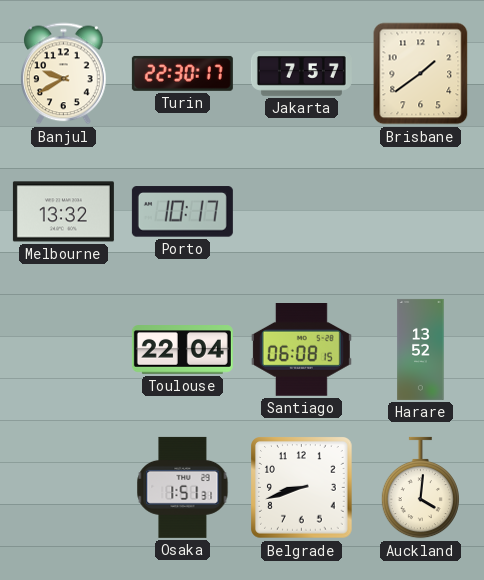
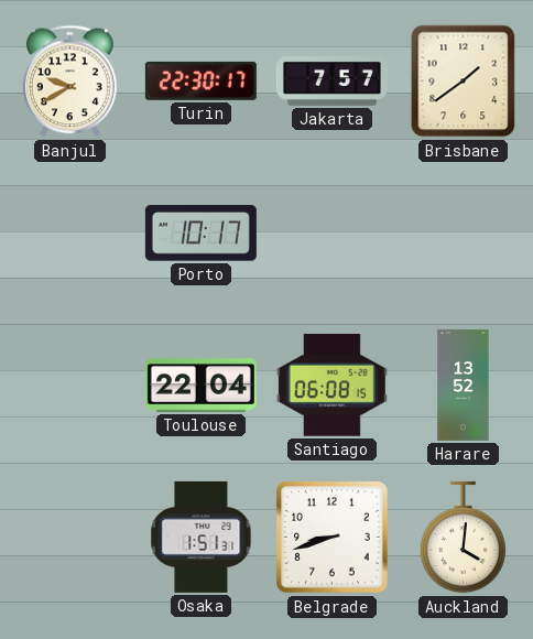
Melbourne: 13:32 -> none (63, 212)
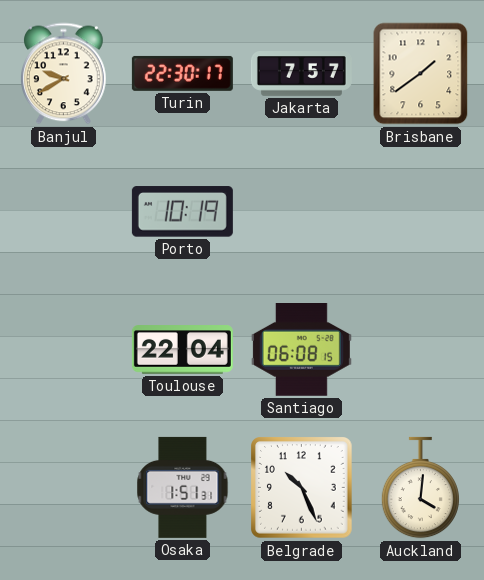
Porto: 10:17 -> 10:19 (182, 212)
Harare: 13:52 -> none (464, 385)
Belgrade: 8:42 -> 10:26 (302, 488)
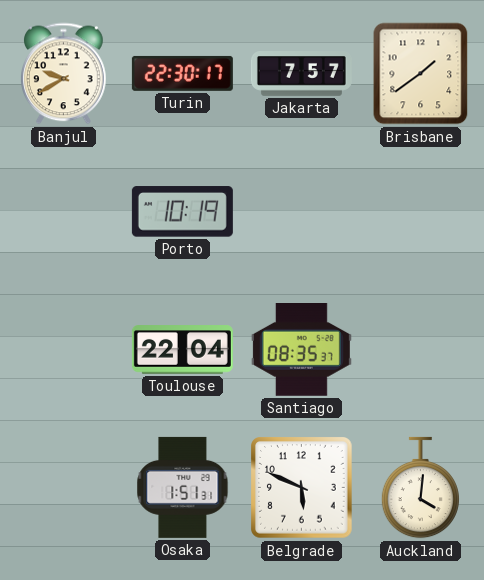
Santiago: 06:08 -> 08:35 (301, 350)
Belgrade: 10:26 -> 5:49 (302, 488)
